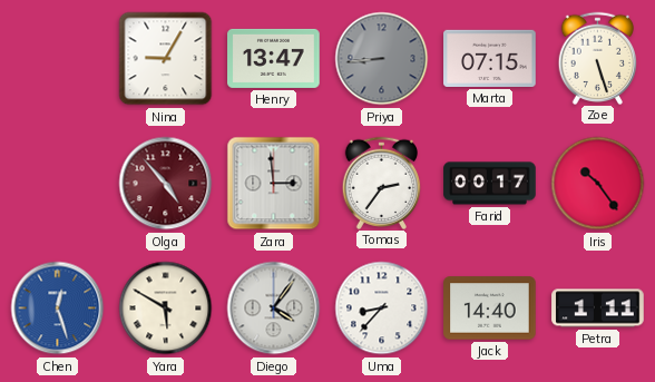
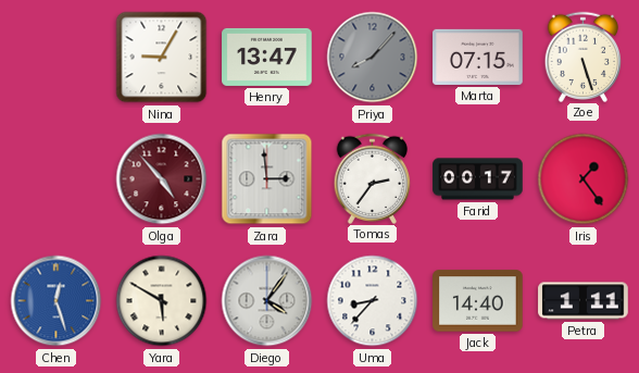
Priya: 8:44 -> 8:07 (373, 58)
Iris: 10:24 -> 1:24 (584, 179)
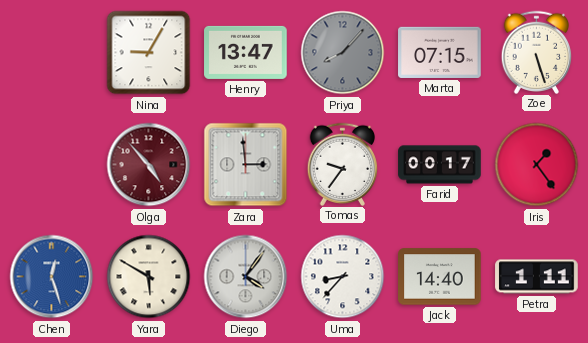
Tomas: 2:36 -> 9:36 (343, 164)
